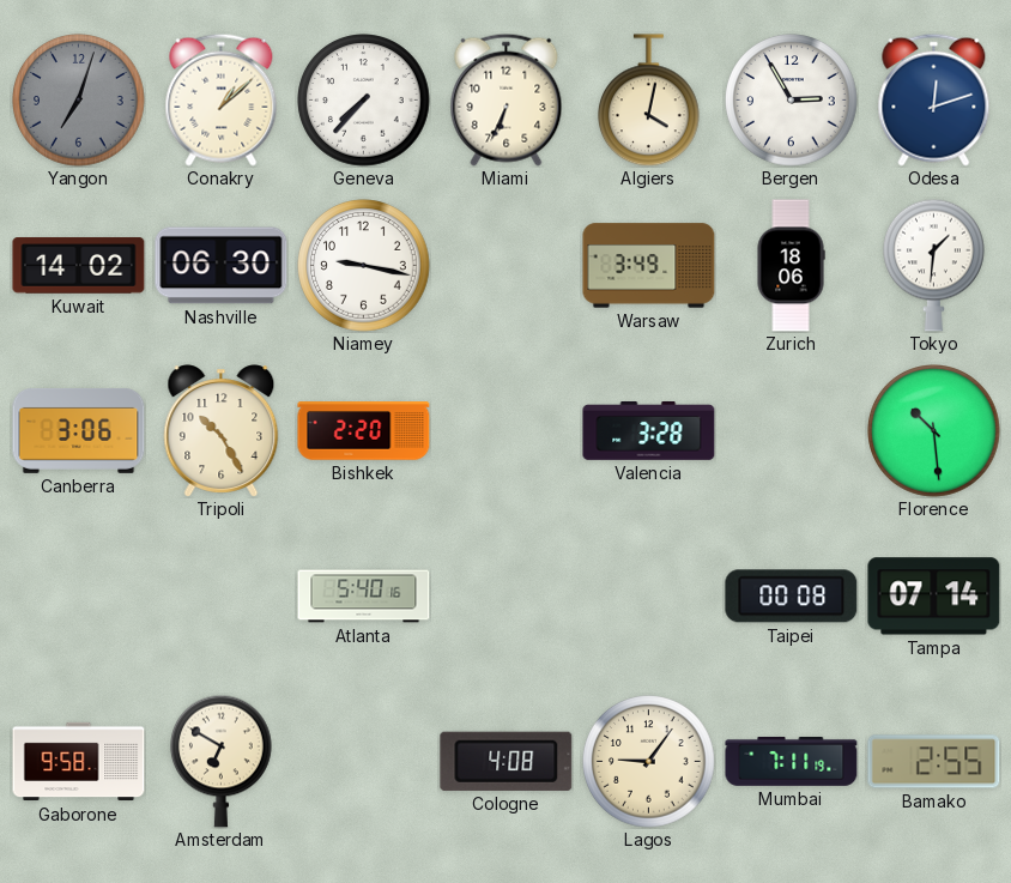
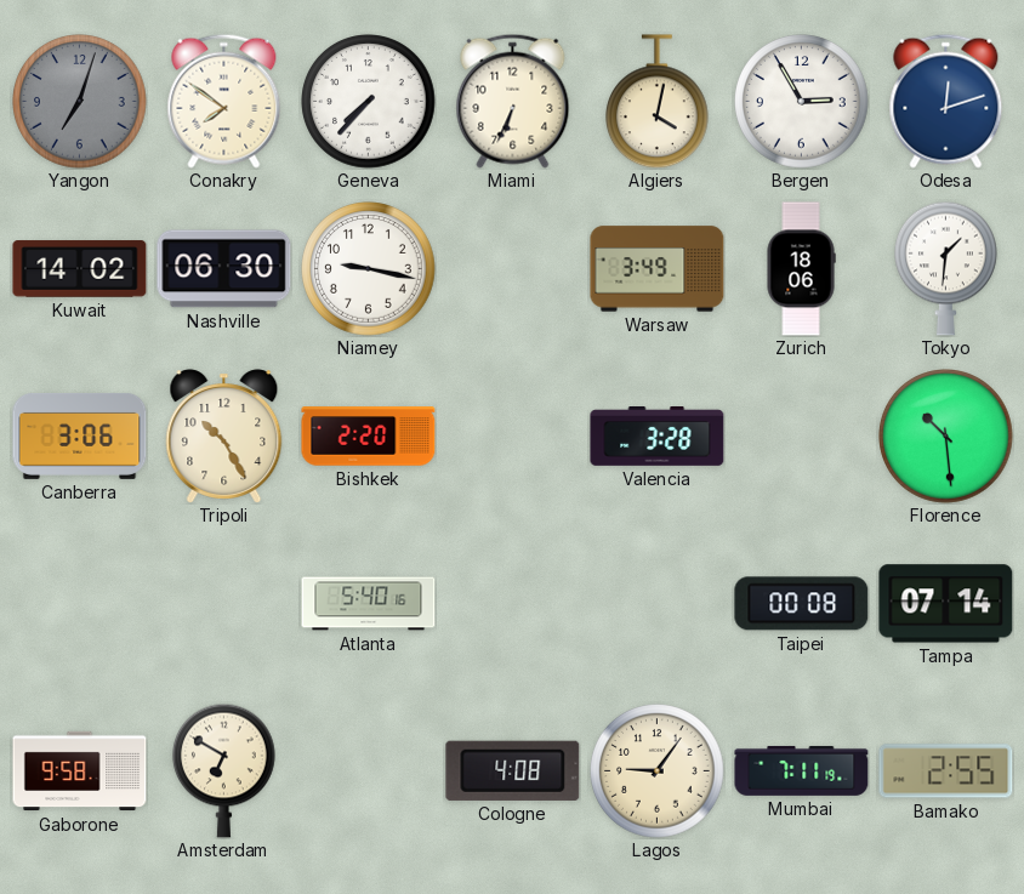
Conakry: 1:08 -> 7:51 (224, 101)
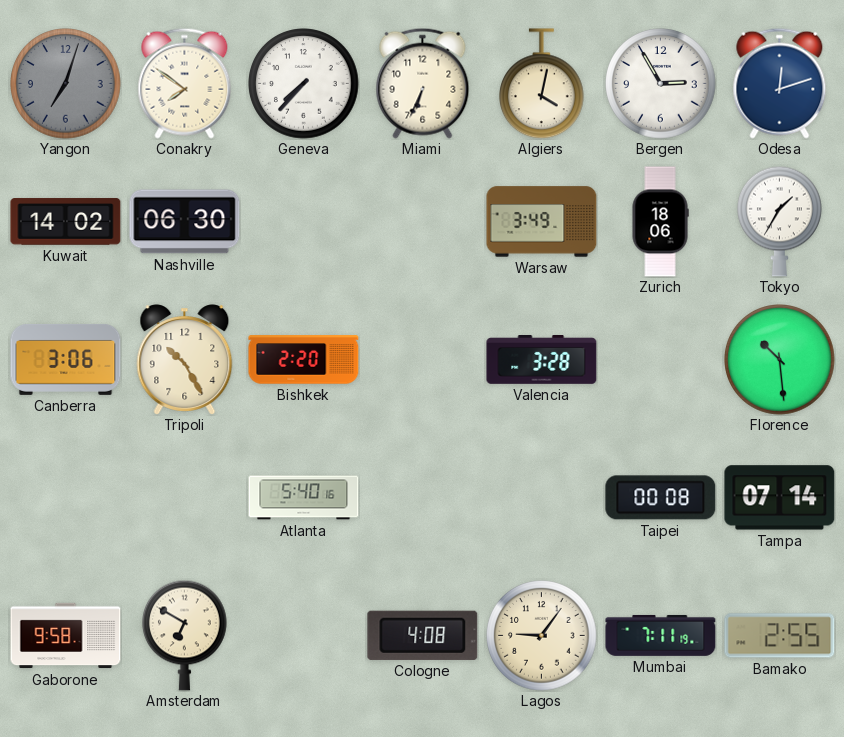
Niamey: 9:17 -> none (369, 269)
Tokyo: 1:31 -> 1:35 (780, 221)
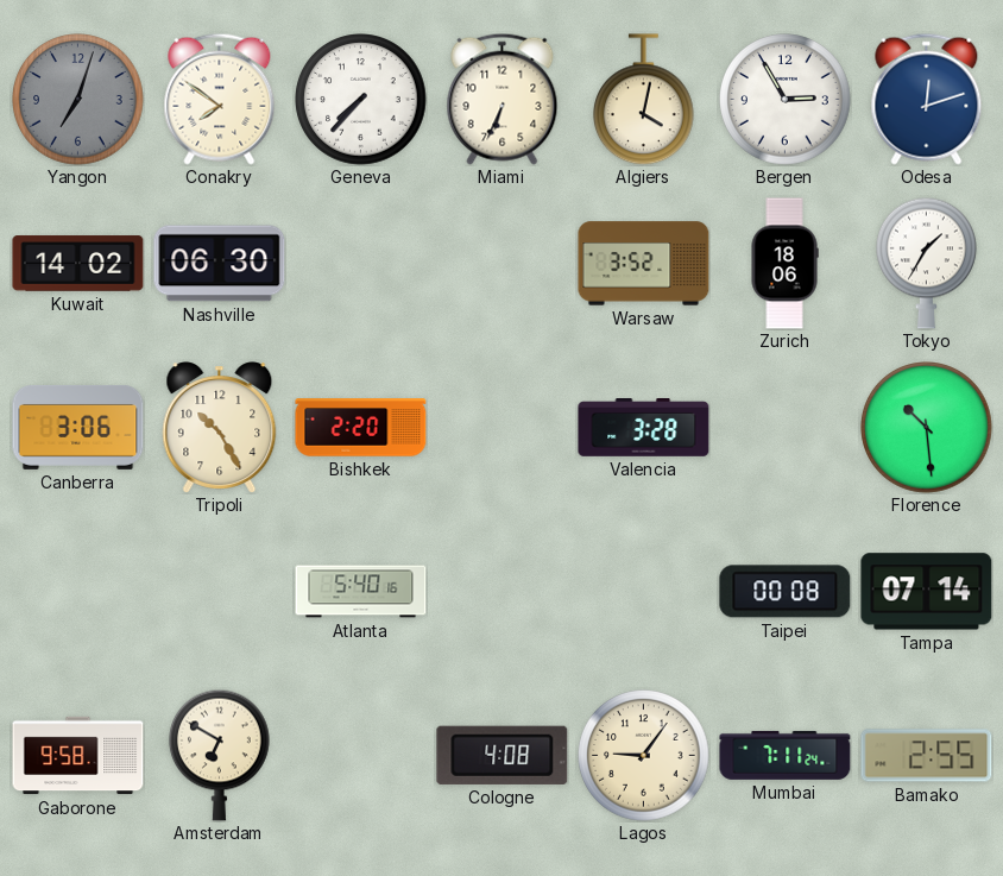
Warsaw: 3:49 -> 3:52 (644, 264)
Mumbai: 7:11:19 -> 7:11:24 (786, 755)
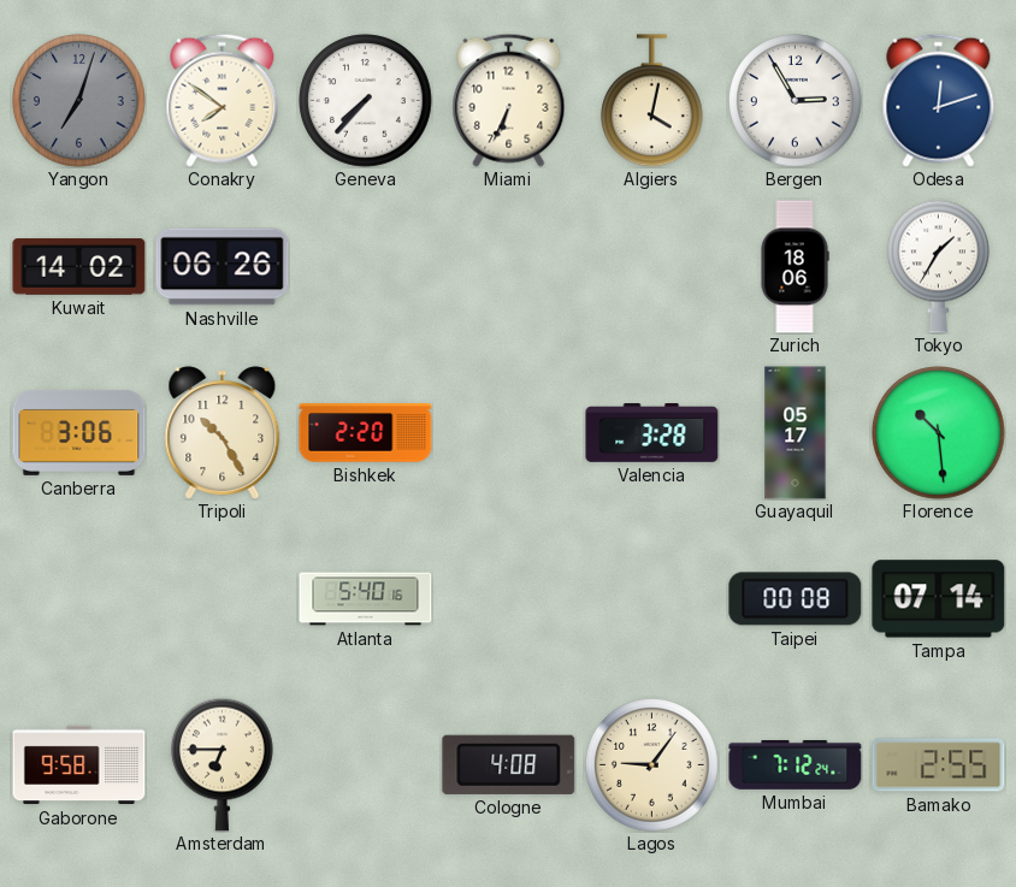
Nashville: 06:30 -> 06:26 (223, 267)
Warsaw: 3:52 -> none (644, 264)
Guayaquil: none -> 05:17 (796, 433)
Amsterdam: 6:50 -> 6:45 (223, 764)
Mumbai: 7:11 -> 7:12 (796, 764)
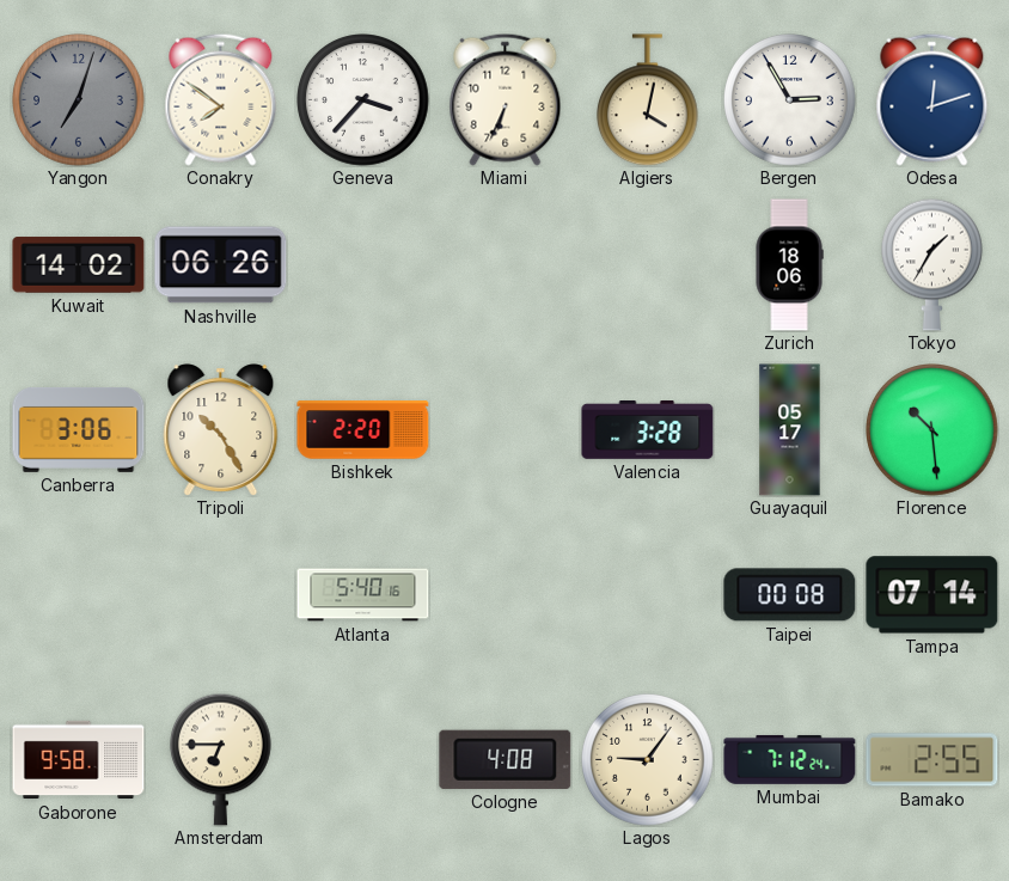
Geneva: 7:37 -> 3:37 (363, 100)
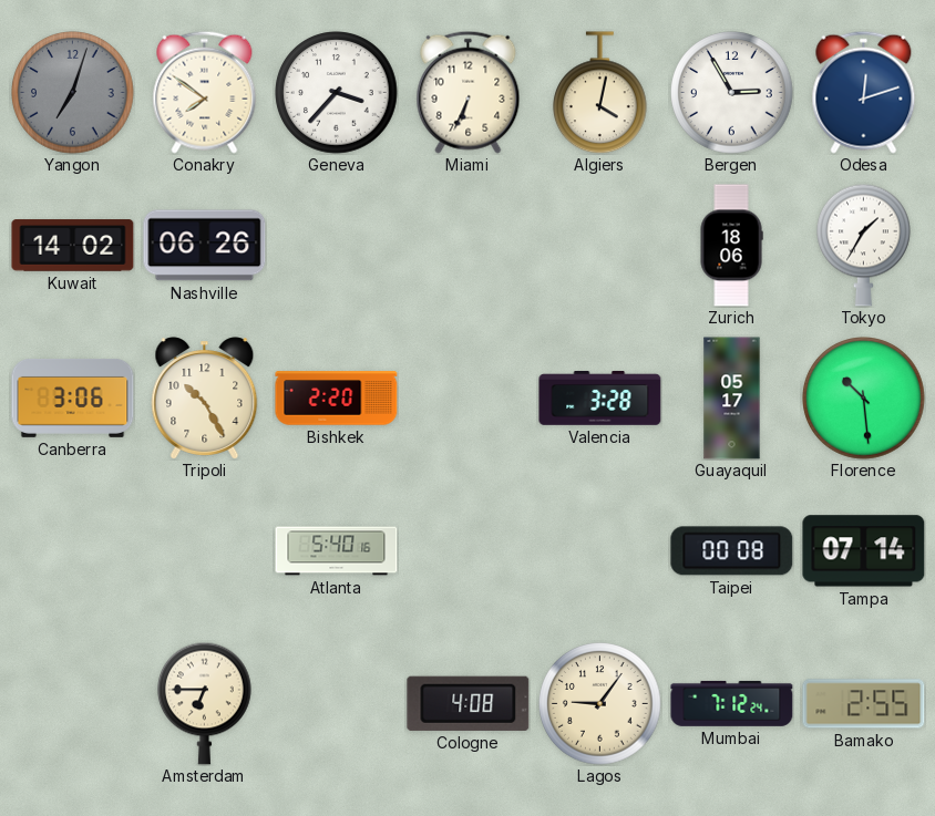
Gaborone: 9:58 -> none (79, 760)
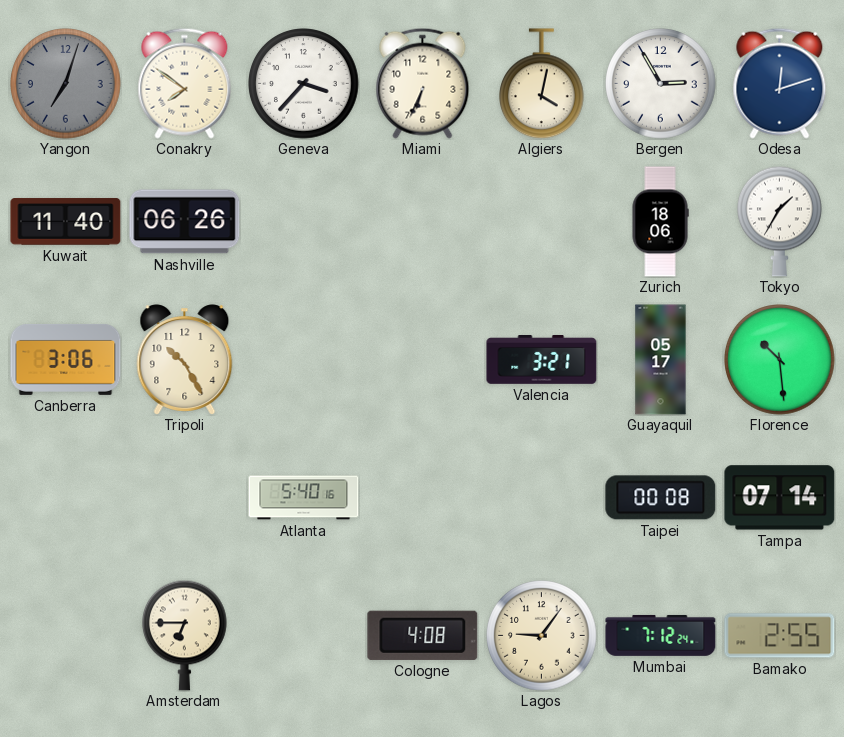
Kuwait: 14:02 -> 11:40 (66, 222)
Bishkek: 2:20 -> none (337, 399)
Valencia: 3:28 -> 3:21 (542, 360)
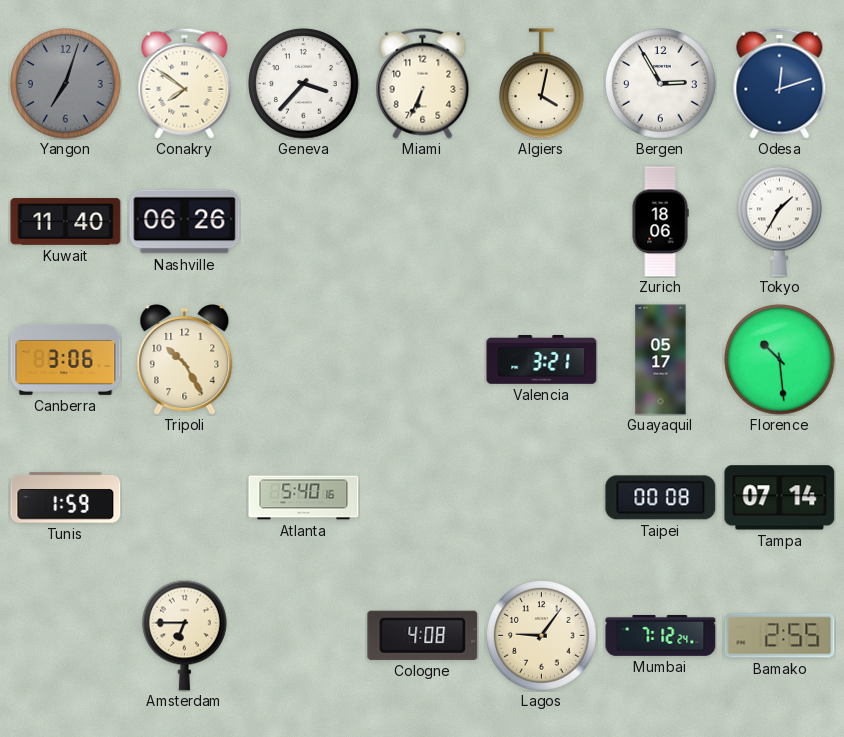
Tunis: none -> 1:59 (66, 498)
